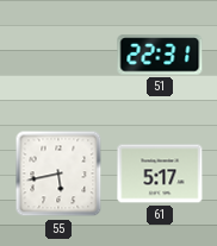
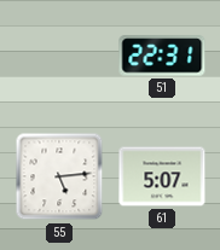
55: 5:43 -> 5:14 (59, 176)
61: 5:17 -> 5:07 (162, 176)
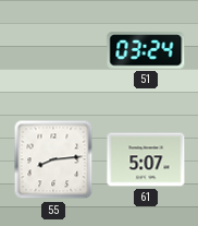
51: 22:31 -> 03:24 (146, 50)
55: 5:14 -> 8:14 (53, 159)
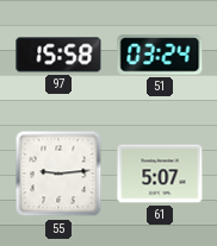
97: none -> 15:58 (58, 55)
55: 8:14 -> 9:14 (58, 174)
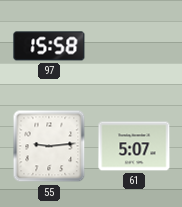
51: 03:24 -> none (160, 55)
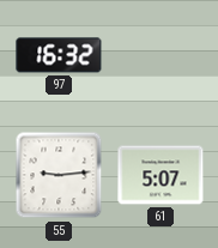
97: 15:58 -> 16:32 (59, 55)
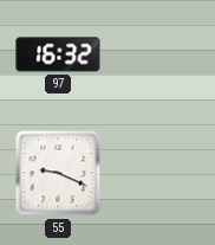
55: 9:14 -> 9:19 (58, 173)
61: 5:07 -> none (161, 175)
